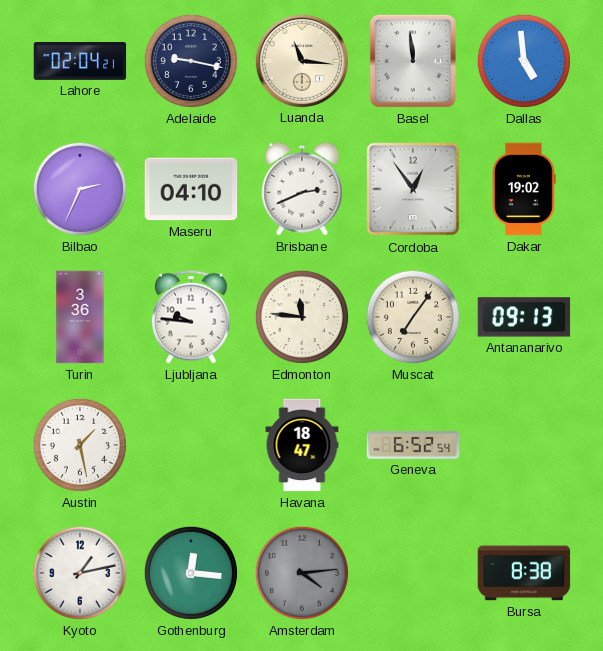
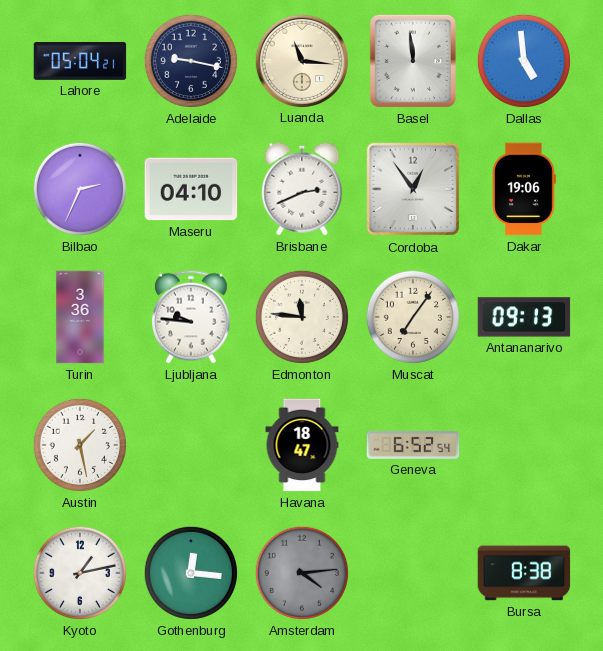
Lahore: 02:04 -> 05:04 (80, 62)
Dakar: 19:02 -> 19:06 (525, 189)
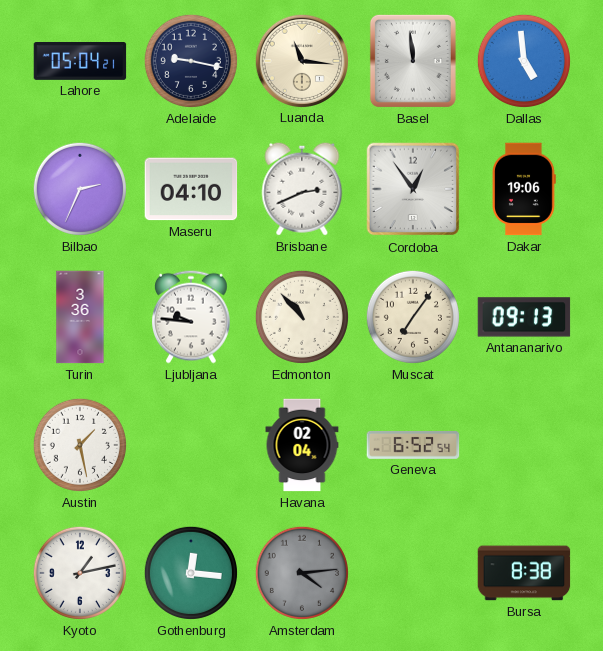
Edmonton: 11:46 -> 10:53 (302, 317)
Havana: 18:47 -> 02:04 (302, 445)
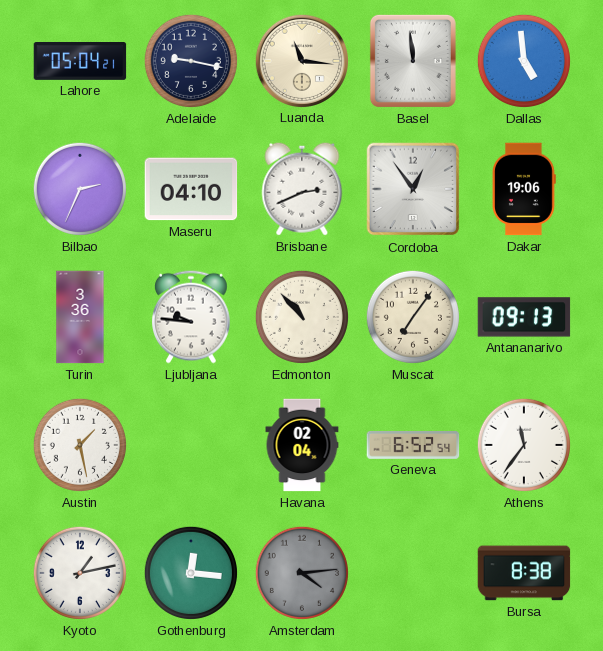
Athens: none -> 11:36 (524, 445)
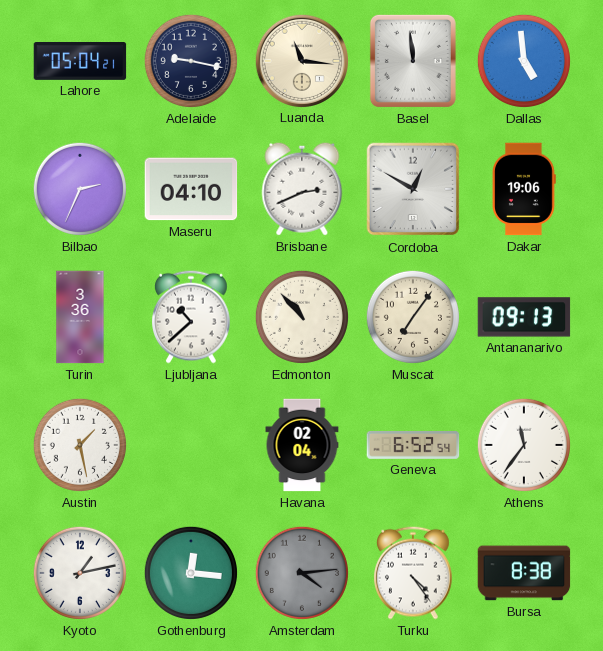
Cordoba: 12:54 -> 12:50 (413, 189)
Ljubljana: 9:46 -> 10:38 (192, 317)
Turku: none -> 4:24 (414, 573)
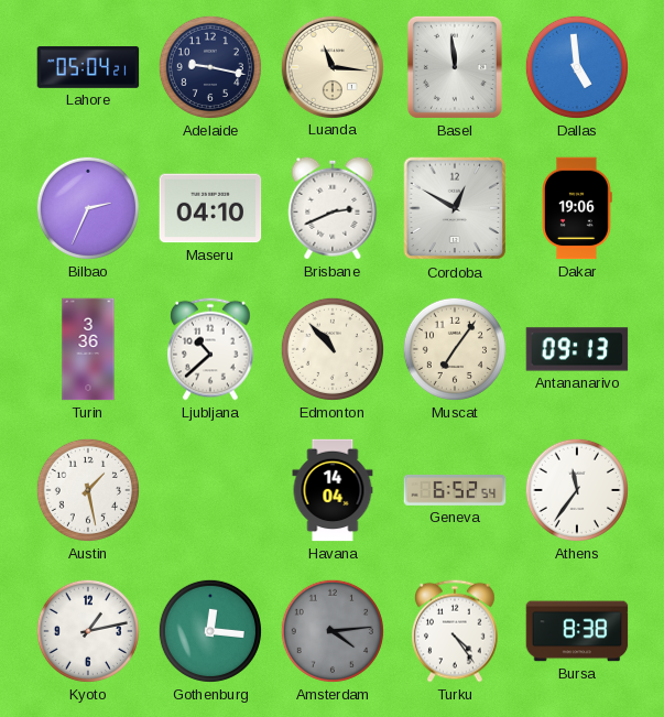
Havana: 02:04 -> 14:04 (333, 490)
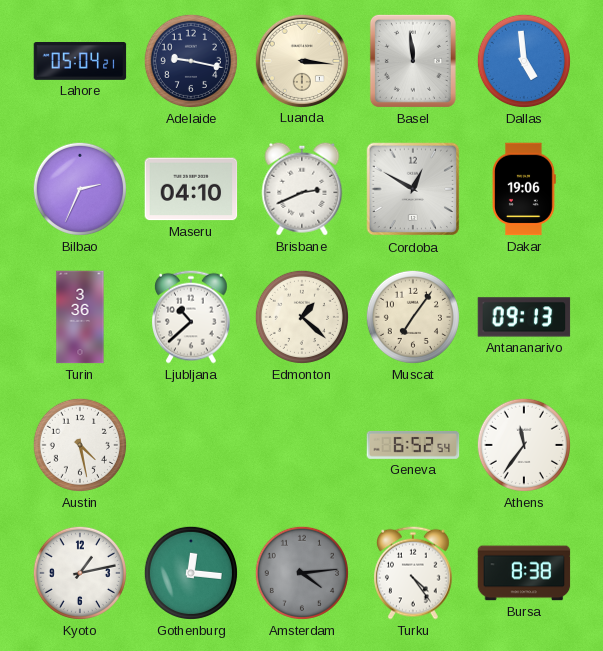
Luanda: 11:16 -> 3:16 (301, 60)
Edmonton: 10:53 -> 1:22 (302, 317)
Austin: 1:28 -> 4:28 (80, 445)
Havana: 14:04 -> none (333, 490)
